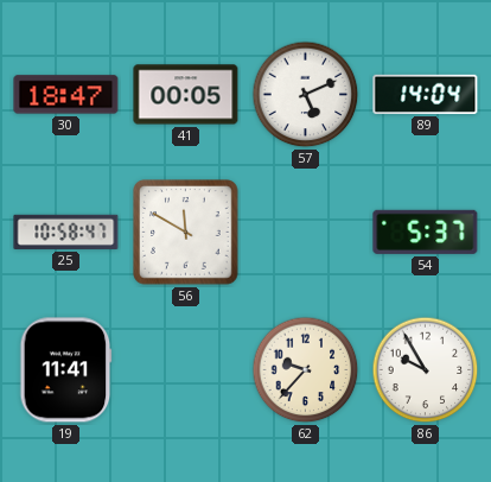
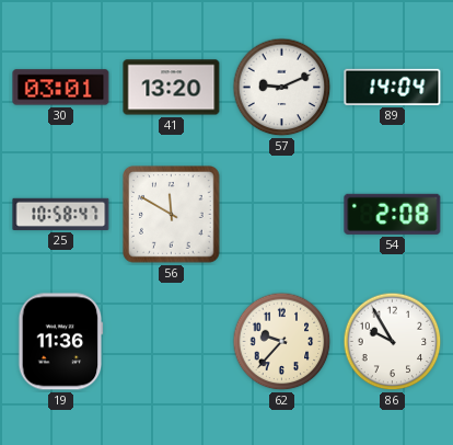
30: 18:47 -> 03:01 (61, 88)
41: 00:05 -> 13:20 (172, 88)
57: 5:11 -> 9:11 (282, 88)
54: 5:37 -> 2:08 (393, 214)
19: 11:41 -> 11:36 (61, 342)
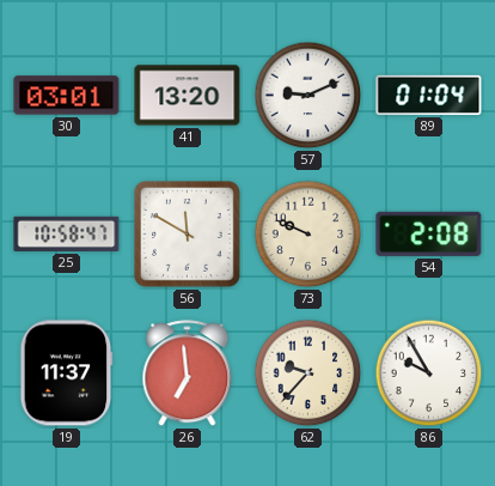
89: 14:04 -> 01:04 (429, 95)
73: none -> 9:49 (308, 235)
19: 11:36 -> 11:37 (67, 373)
26: none -> 6:59 (188, 373)
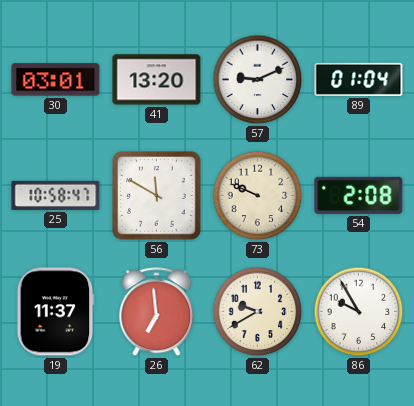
62: 9:37 -> 9:40 (258, 312)
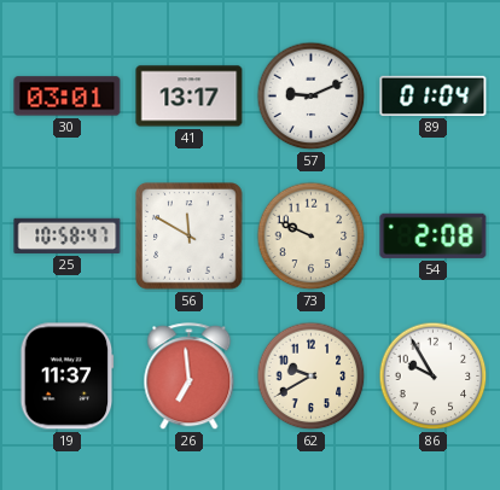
41: 13:20 -> 13:17 (190, 97)
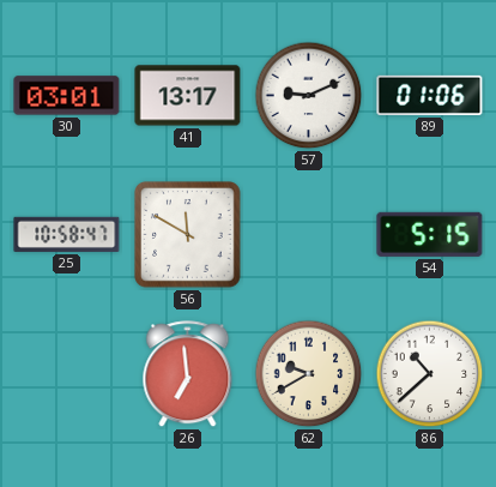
89: 01:04 -> 01:06 (430, 95)
73: 9:49 -> none (312, 237)
54: 2:08 -> 5:15 (430, 234)
19: 11:37 -> none (68, 377)
86: 9:55 -> 10:38 (430, 374)
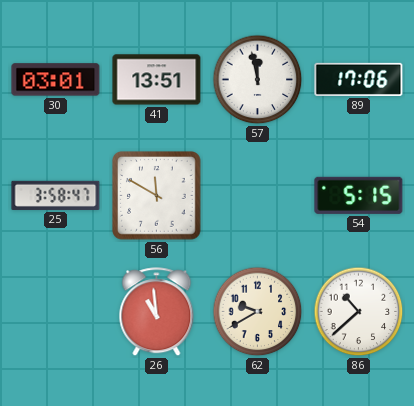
41: 13:17 -> 13:51 (157, 80)
57: 9:11 -> 11:58 (258, 80)
89: 01:06 -> 17:06 (359, 79)
25: 10:58 -> 3:58 (56, 195)
26: 6:59 -> 10:59 (157, 312)
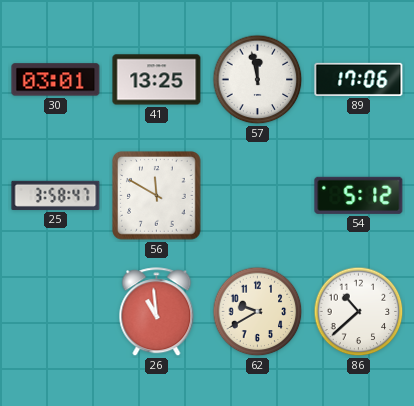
41: 13:51 -> 13:25 (157, 80)
54: 5:15 -> 5:12 (359, 195)
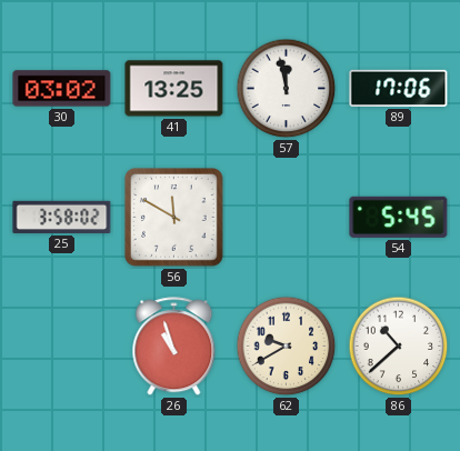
30: 03:01 -> 03:02 (62, 89)
25: 3:58:47 -> 3:58:02 (62, 217)
54: 5:12 -> 5:45 (399, 217)
26: 10:59 -> 10:57 (174, 347)
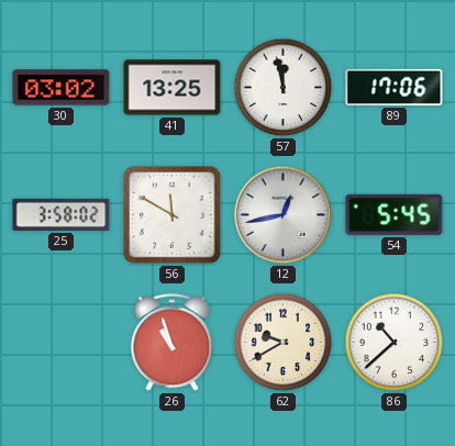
12: none -> 12:43 (284, 215)
